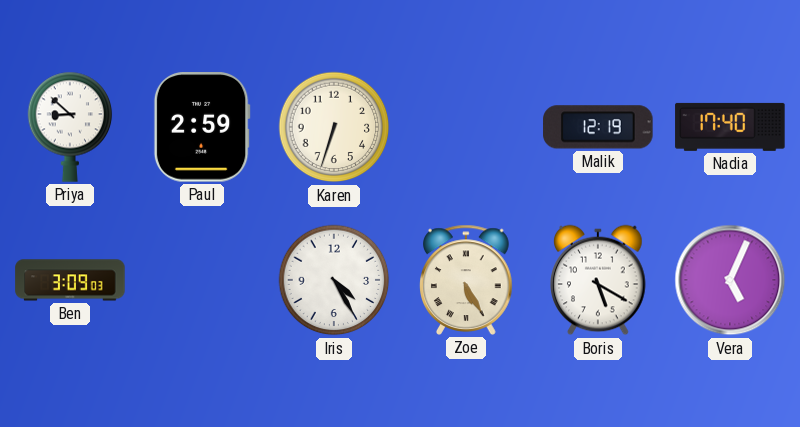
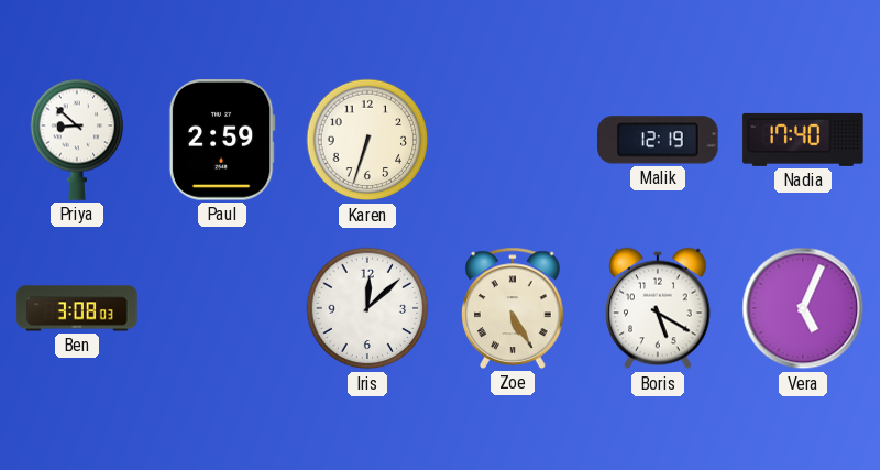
Ben: 3:09 -> 3:08 (77, 308)
Iris: 4:25 -> 12:08 (367, 308)
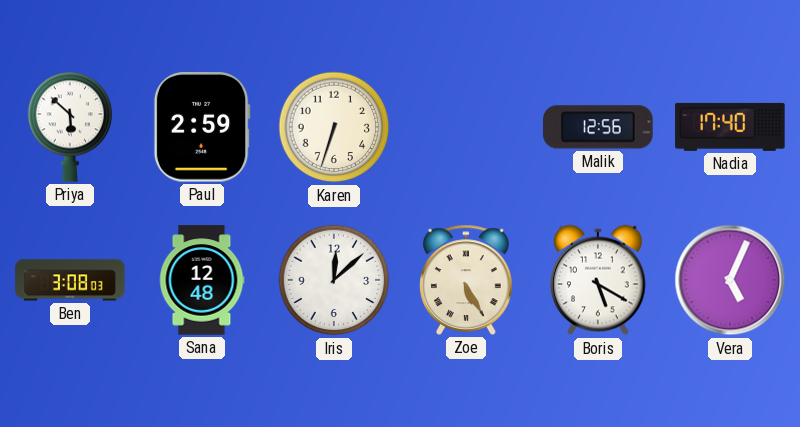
Priya: 8:52 -> 5:52 (70, 127)
Malik: 12:19 -> 12:56 (598, 127)
Sana: none -> 12:48 (202, 280)
